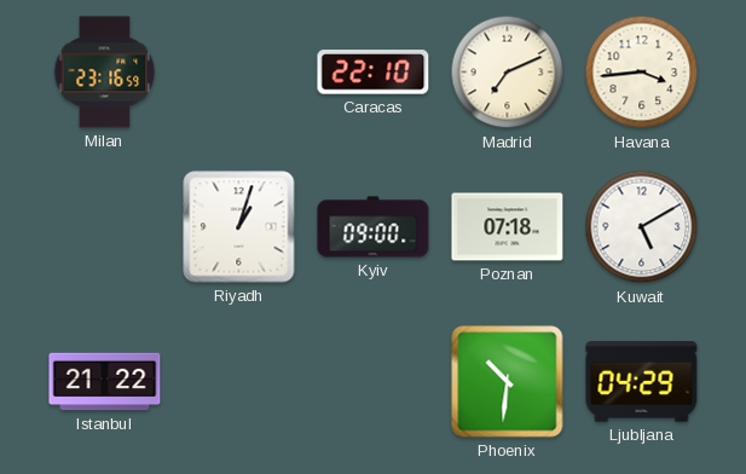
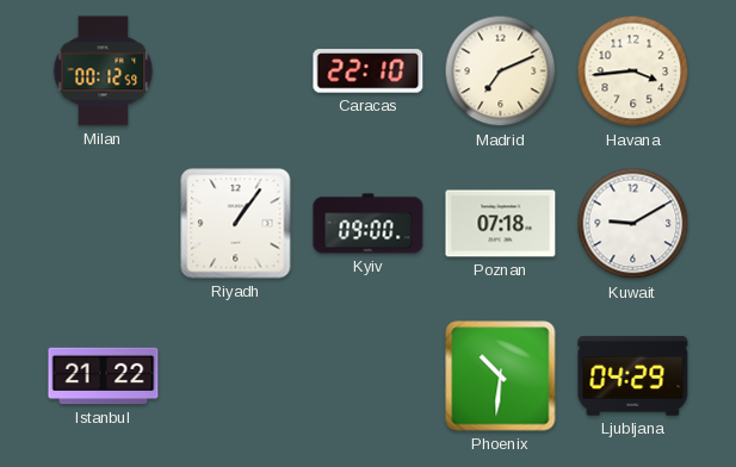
Milan: 23:16 -> 00:12 (104, 71)
Riyadh: 1:03 -> 1:06 (236, 224)
Kuwait: 5:10 -> 9:10 (633, 224)
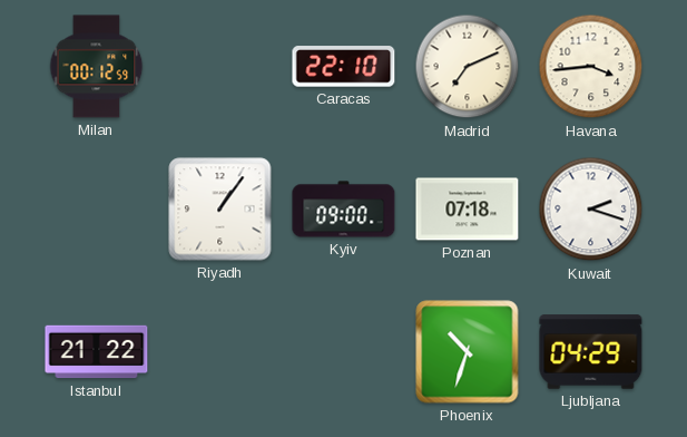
Kuwait: 9:10 -> 2:18 (591, 210)
Phoenix: 10:31 -> 10:33 (468, 352)
